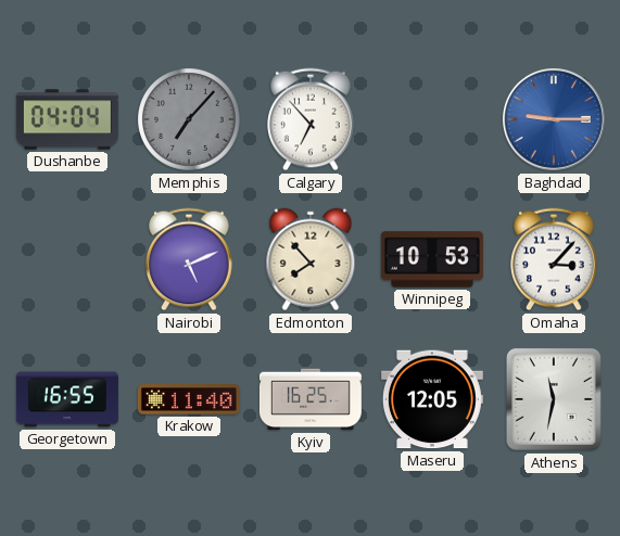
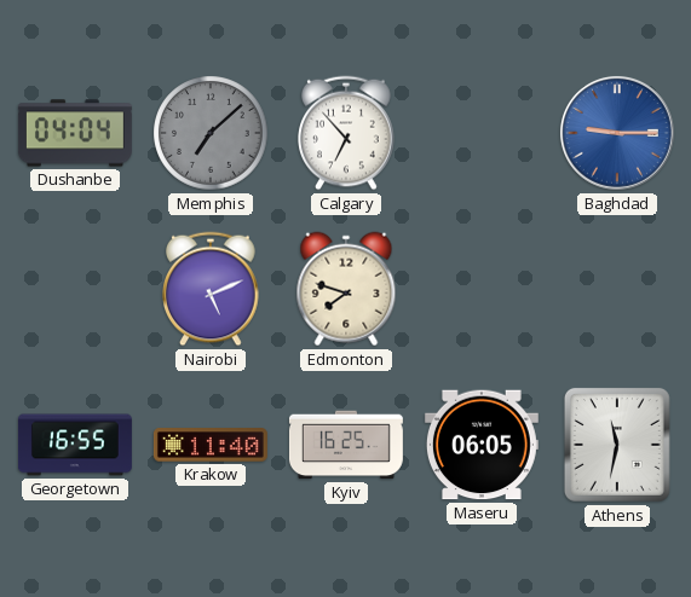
Memphis: 7:07 -> 7:08 (211, 133)
Edmonton: 7:53 -> 7:48 (346, 289)
Winnipeg: 10:53 -> none (432, 259)
Omaha: 3:07 -> none (554, 259)
Maseru: 12:05 -> 06:05 (482, 445)
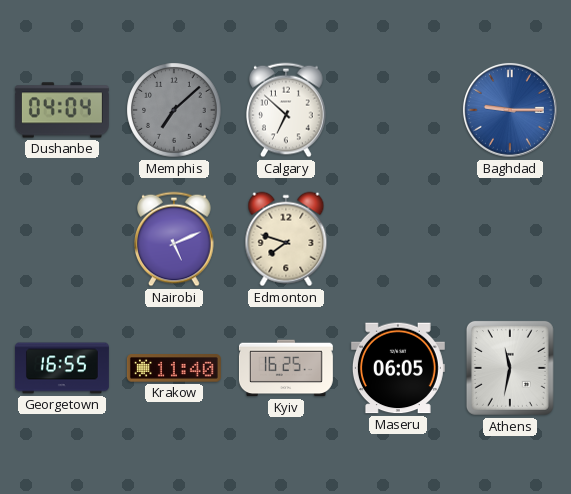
Calgary: 6:53 -> 6:52 (286, 110)
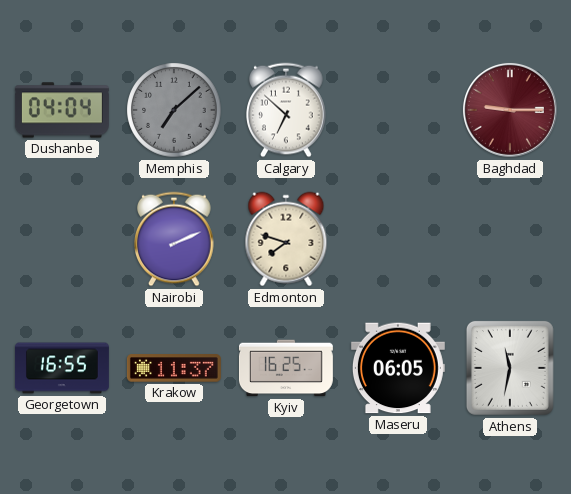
Baghdad dial: blue -> burgundy (510, 110)
Nairobi: 5:11 -> 2:11 (174, 239)
Krakow: 11:40 -> 11:37 (174, 368)
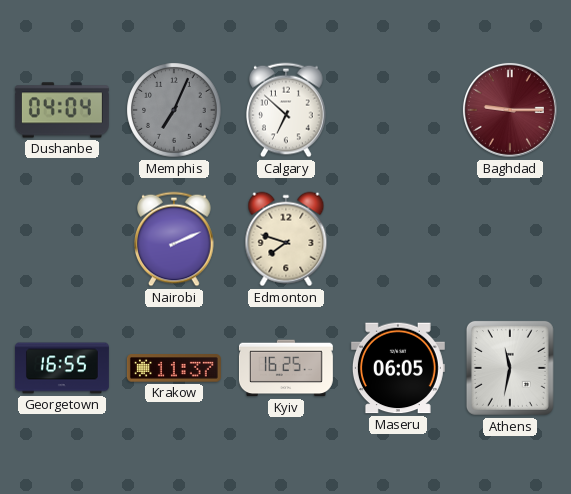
Memphis: 7:08 -> 7:04 (174, 110)
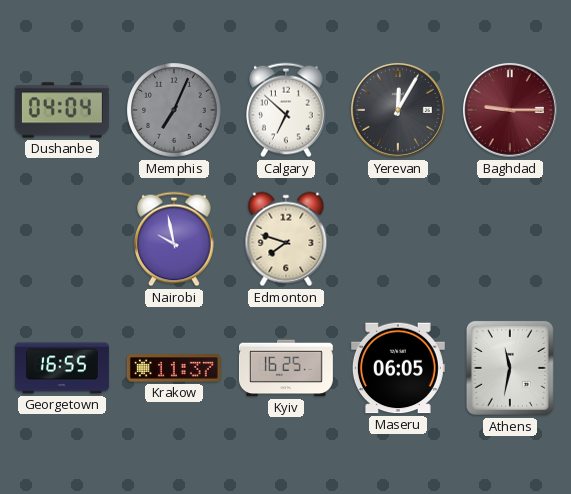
Yerevan: none -> 12:05 (398, 110)
Nairobi: 2:11 -> 9:58 (174, 239)
